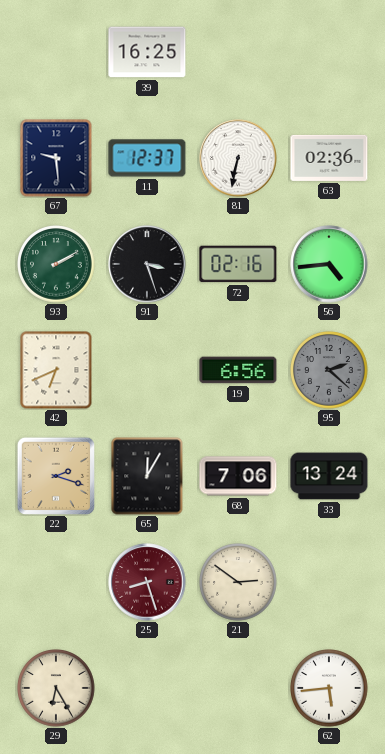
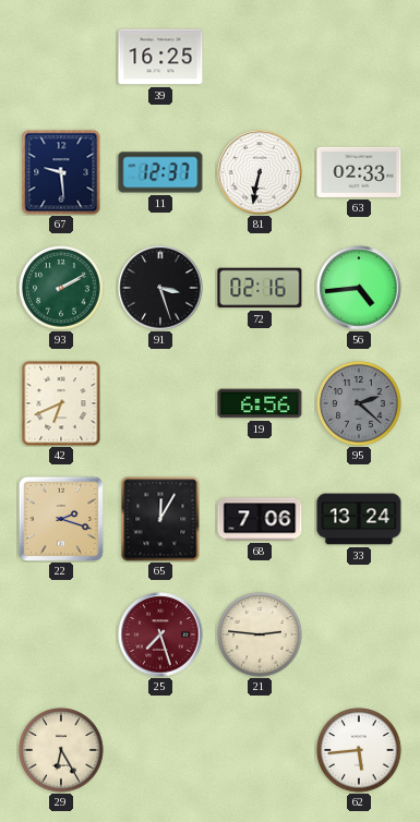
63: 02:36 -> 02:33 (359, 172)
25: 8:27 -> 7:27 (160, 634)
21: 2:51 -> 2:46 (260, 634)
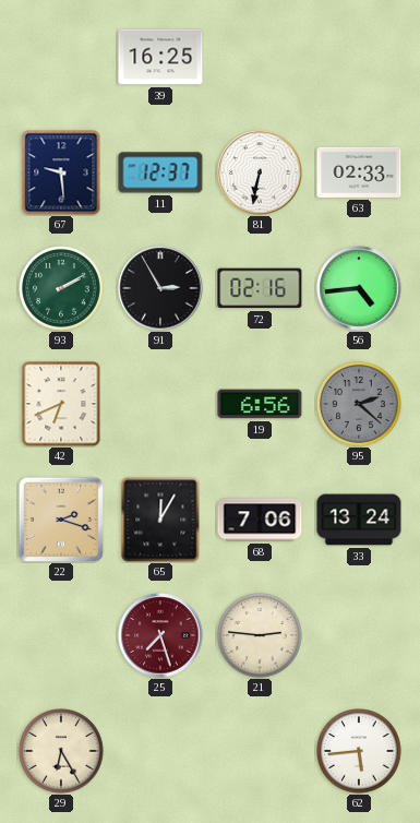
91: 3:27 -> 2:55 (160, 288)
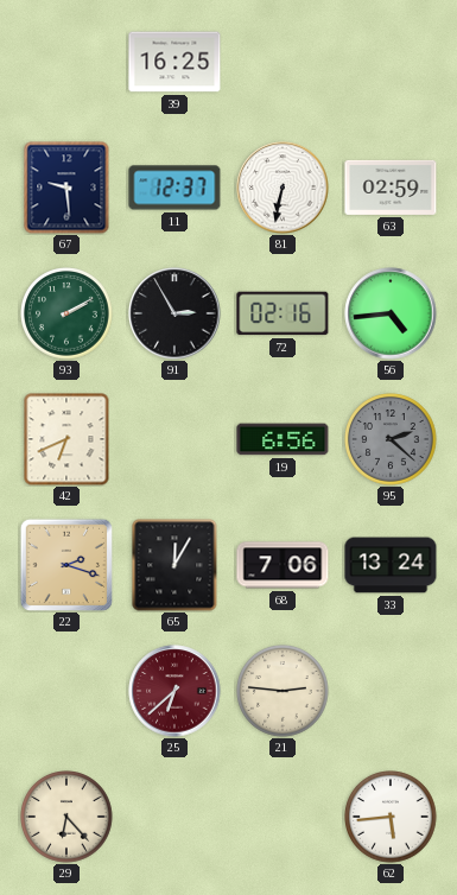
63: 02:33 -> 02:59 (391, 188)
25: 7:27 -> 6:38 (174, 691)
29: 6:25 -> 6:23 (66, 817)
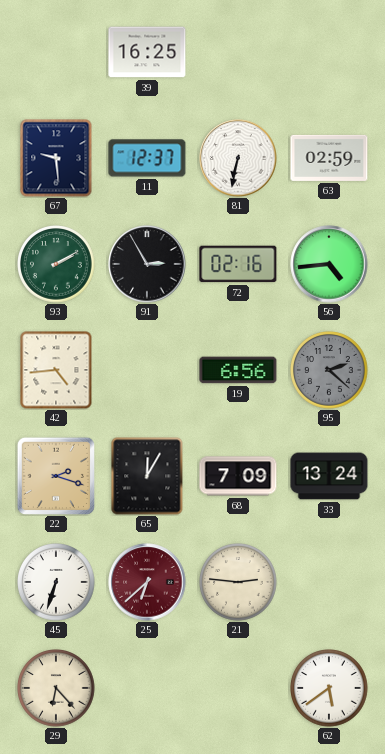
42: 6:41 -> 4:44 (56, 370)
68: 7:06 -> 7:09 (238, 476)
45: none -> 6:33 (56, 582)
62: 5:44 -> 5:39 (329, 688)
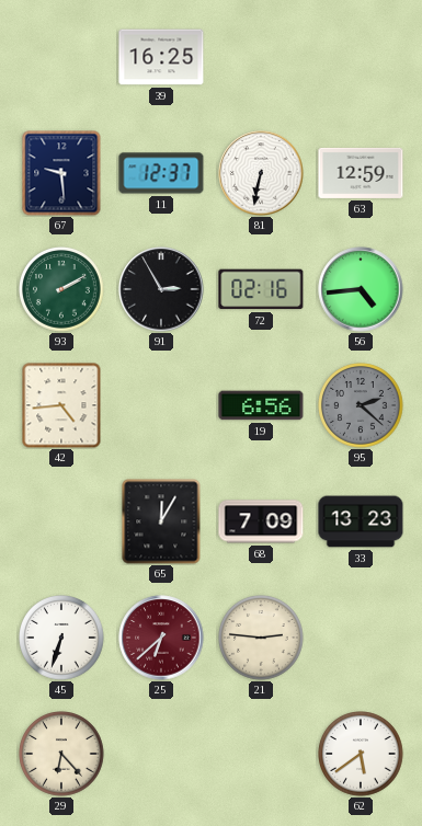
63: 02:59 -> 12:59 (361, 173)
22: 2:18 -> none (55, 475)
33: 13:24 -> 13:23 (361, 521)
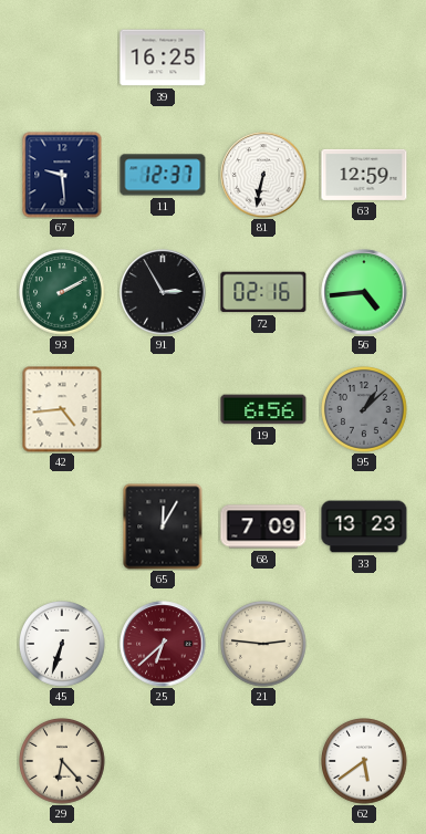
95: 2:22 -> 1:08 (364, 409)
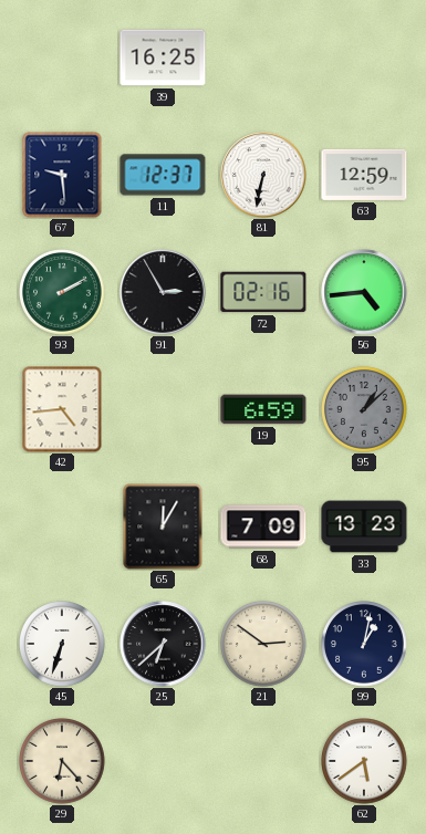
19: 6:56 -> 6:59 (263, 409)
25 dial: burgundy -> black (163, 644)
21: 2:46 -> 2:51 (263, 644)
99: none -> 1:02 (364, 644)
